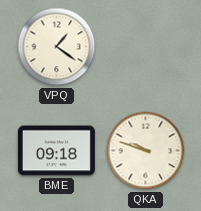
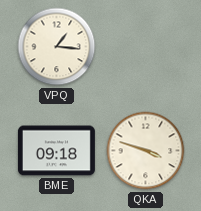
VPQ: 1:21 -> 1:16 (57, 47)
QKA: 9:48 -> 3:48 (146, 151)
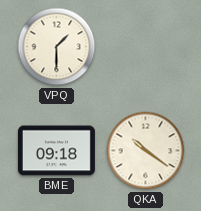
VPQ: 1:16 -> 1:30 (57, 47)
QKA: 3:48 -> 10:21 (146, 151)
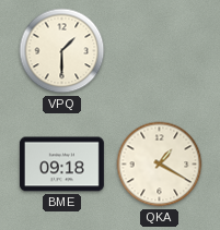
QKA: 10:21 -> 1:20 (160, 165)
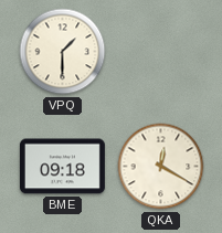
QKA: 1:20 -> 12:20 (161, 167)
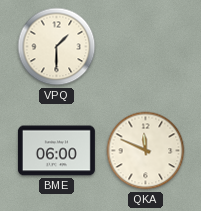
BME: 09:18 -> 06:00 (56, 151)
QKA: 12:20 -> 11:49 (146, 151)
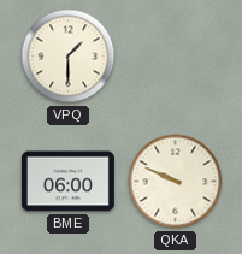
QKA: 11:49 -> 9:49 (176, 182)
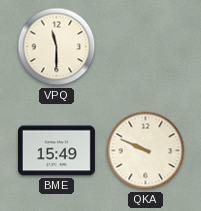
VPQ: 1:30 -> 11:30 (57, 47)
BME: 06:00 -> 15:49 (56, 151)
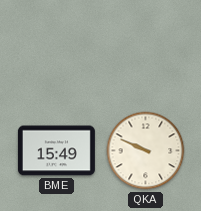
VPQ: 11:30 -> none (57, 47)
